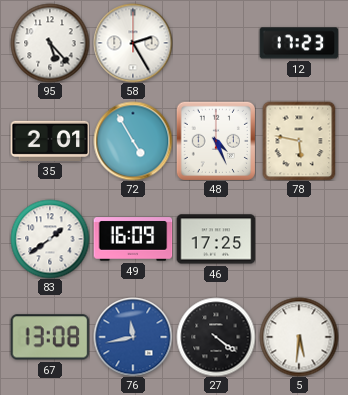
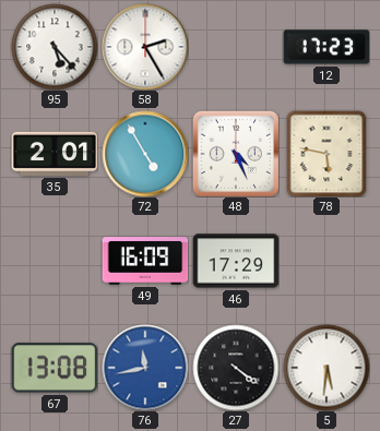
83: 1:39 -> none (50, 239)
46: 17:25 -> 17:29 (236, 261)
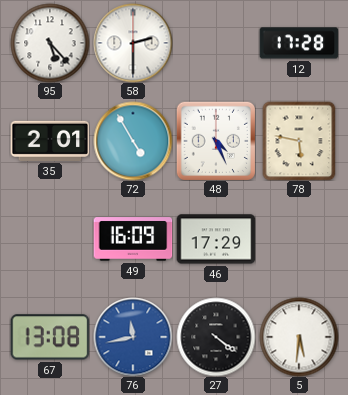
58: 2:25 -> 2:30 (133, 43)
12: 17:23 -> 17:28 (299, 43)
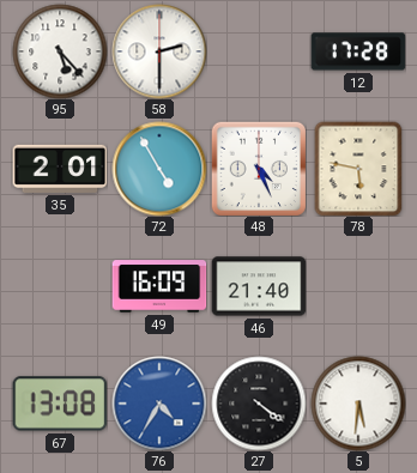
46: 17:29 -> 21:40 (259, 286)
76: 11:43 -> 4:35 (159, 404)
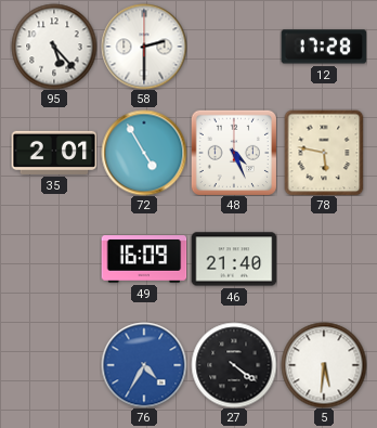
67: 13:08 -> none (60, 404)
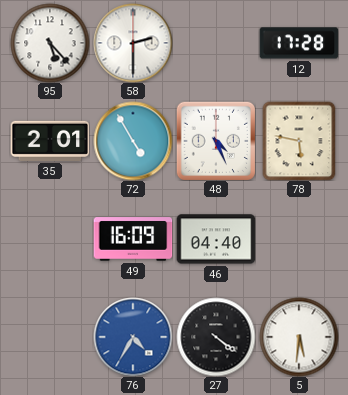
46: 21:40 -> 04:40 (216, 239)
